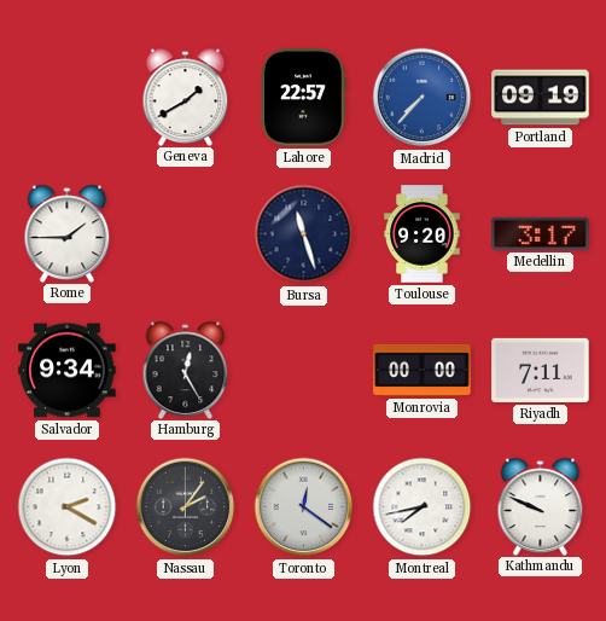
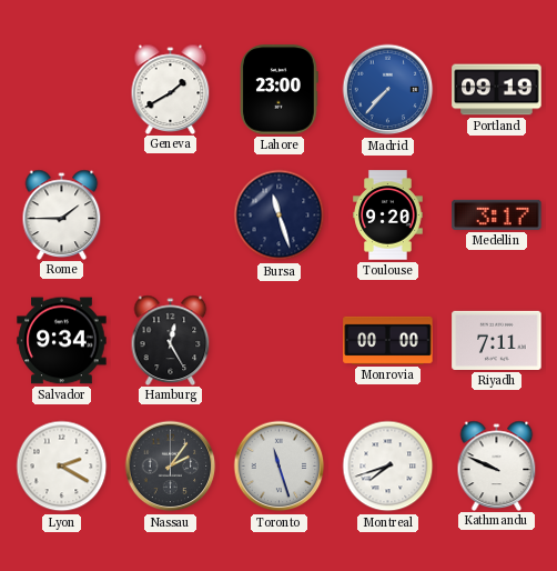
Lahore: 22:57 -> 23:00 (280, 90)
Toronto: 12:21 -> 11:27 (280, 467)
Montreal: 7:43 -> 7:42 (388, 467)
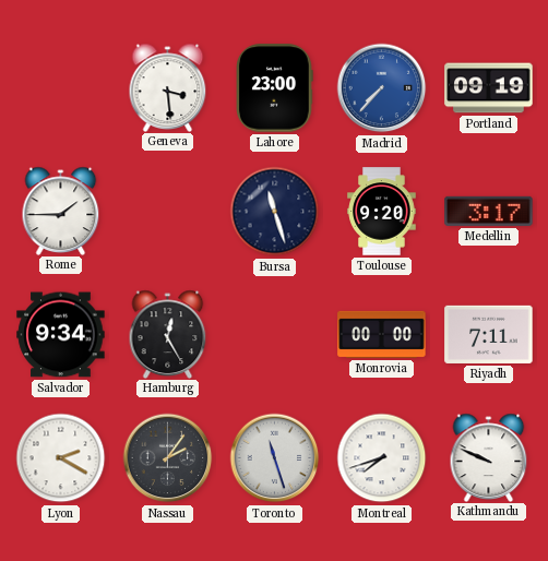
Geneva: 1:40 -> 3:29 (168, 87)
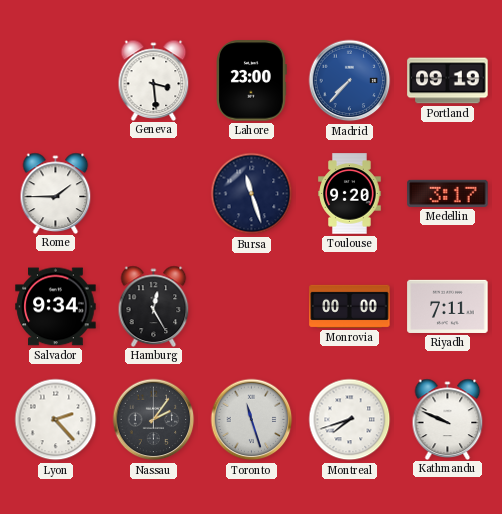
Lyon: 2:20 -> 2:23 (56, 420)
